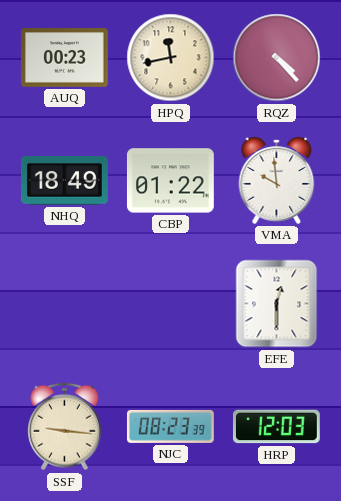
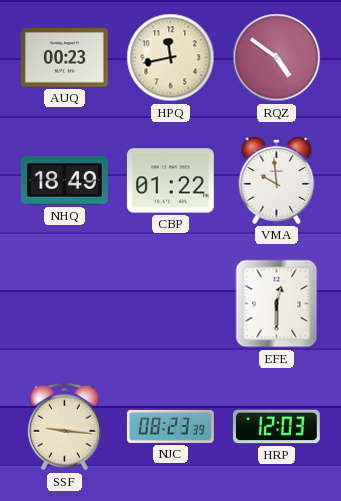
RQZ: 4:23 -> 4:51 (277, 58)
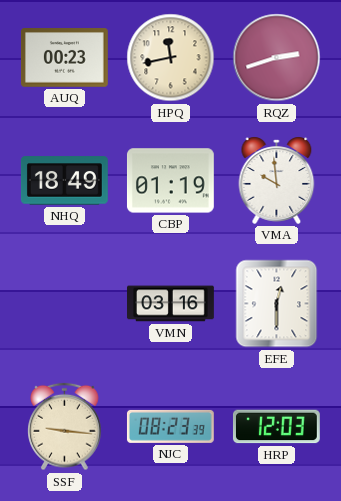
RQZ: 4:51 -> 2:42 (277, 58)
CBP: 01:22 -> 01:19 (170, 181)
VMN: none -> 03:16 (171, 304)
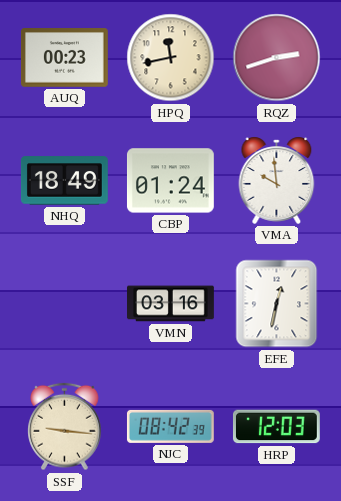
CBP: 01:19 -> 01:24 (170, 181)
EFE: 12:30 -> 12:32 (277, 304)
NJC: 08:23 -> 08:42 (170, 426)
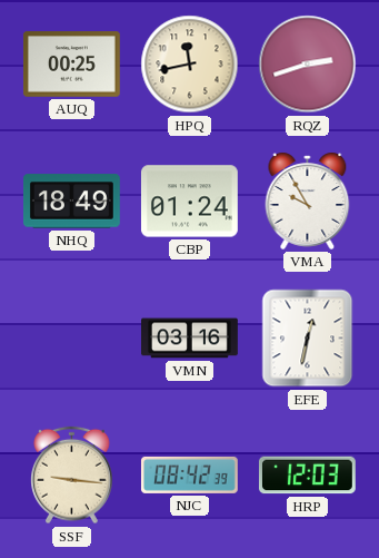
AUQ: 00:23 -> 00:25 (71, 65)
VMA: 9:59 -> 9:55 (308, 200)
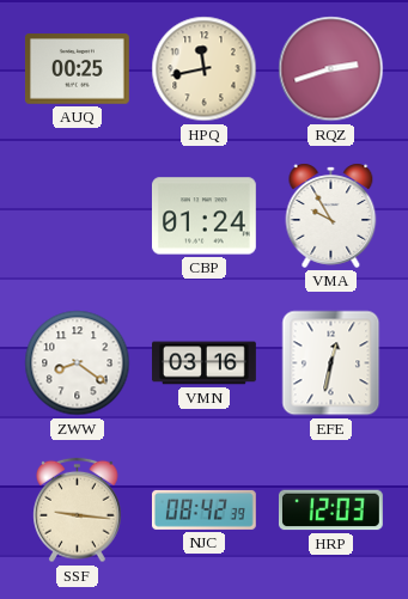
NHQ: 18:49 -> none (71, 202)
ZWW: none -> 8:21 (78, 363)
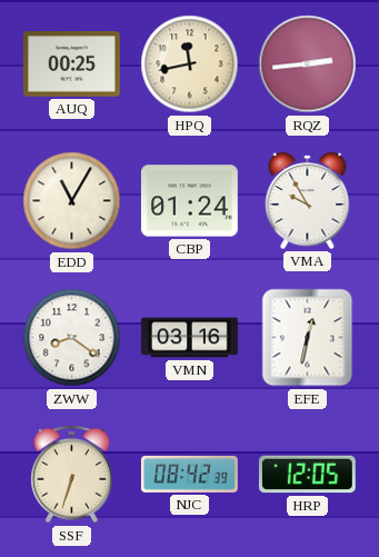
RQZ: 2:42 -> 2:44 (308, 64)
EDD: none -> 11:05 (72, 201)
SSF: 9:16 -> 6:33 (72, 475)
HRP: 12:03 -> 12:05 (307, 475)
